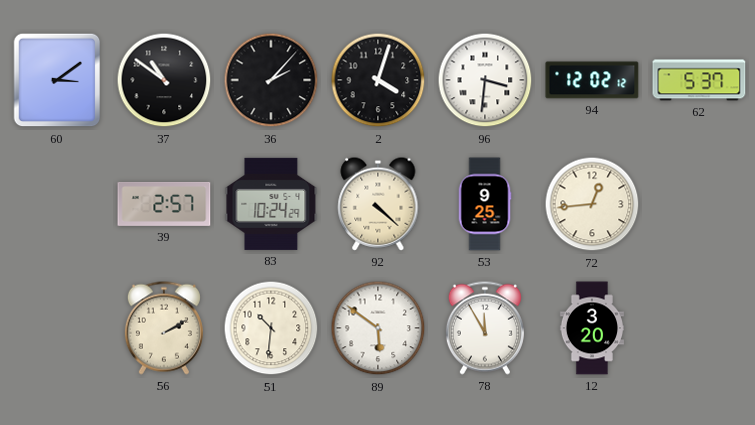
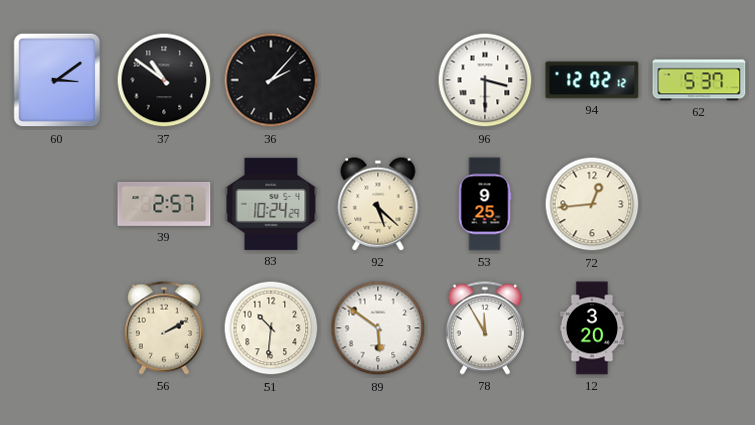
2: 4:03 -> none (378, 80)
96: 3:31 -> 3:30 (485, 80)
92: 4:22 -> 5:22 (378, 204)
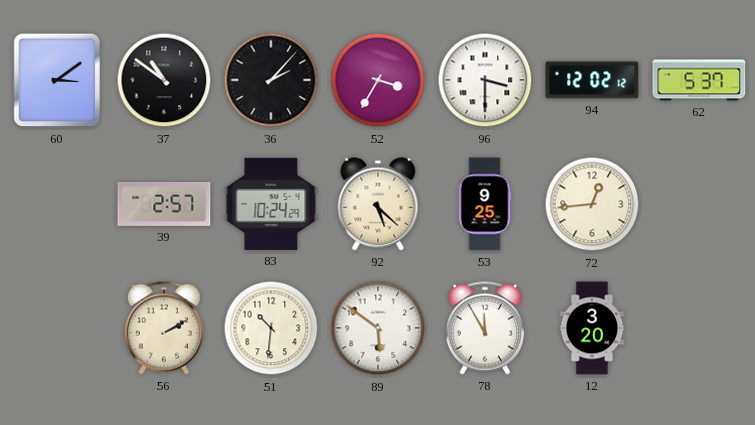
52: none -> 3:35 (378, 80)
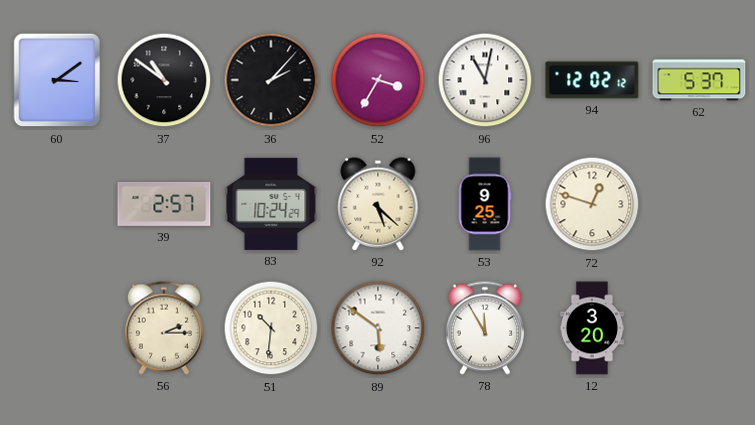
96: 3:30 -> 11:02 (485, 80)
72: 12:44 -> 12:48 (592, 204)
56: 2:10 -> 2:15 (164, 328)
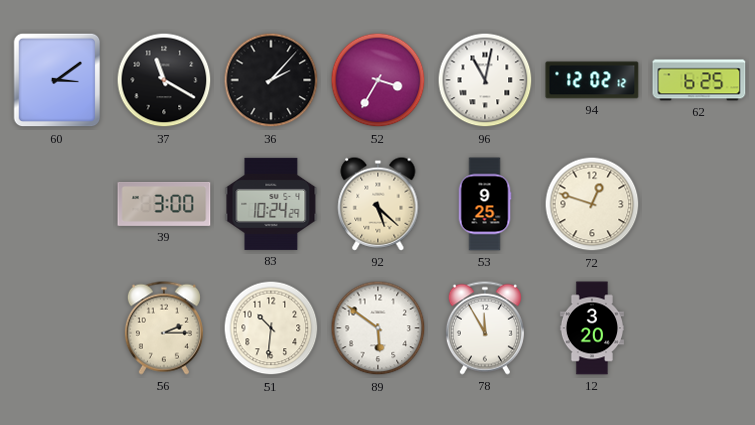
37: 10:51 -> 11:20 (164, 80)
62: 5:37 -> 6:25 (699, 80)
39: 2:57 -> 3:00 (164, 204)
